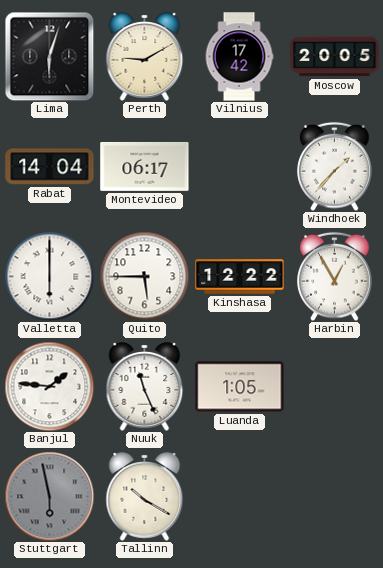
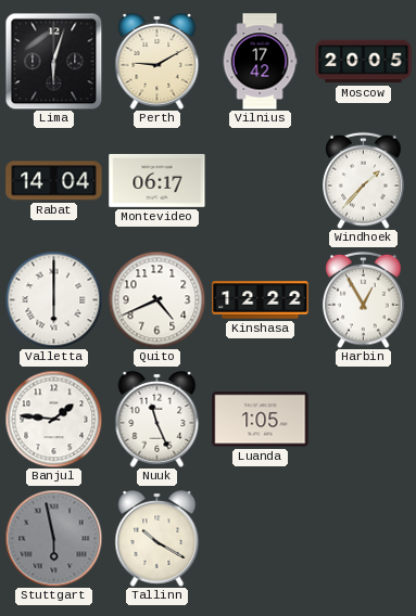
Quito: 5:45 -> 4:41 (156, 299)
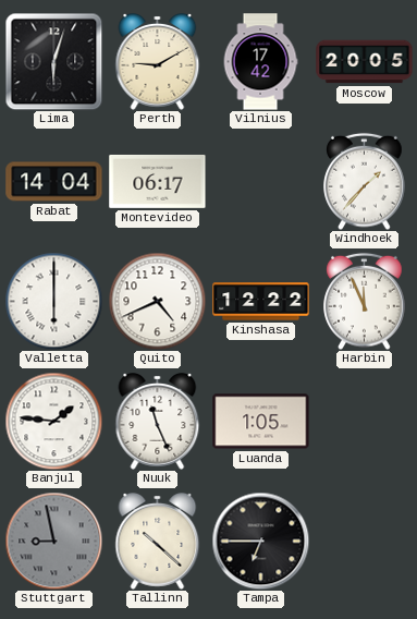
Harbin: 12:55 -> 11:56 (365, 301)
Stuttgart: 5:58 -> 8:58 (53, 541)
Tallinn: 10:20 -> 10:22 (158, 542)
Tampa: none -> 6:45 (260, 541)
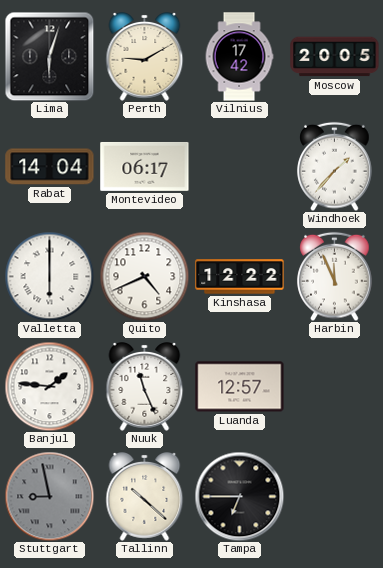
Luanda: 1:05 -> 12:57 (240, 387)
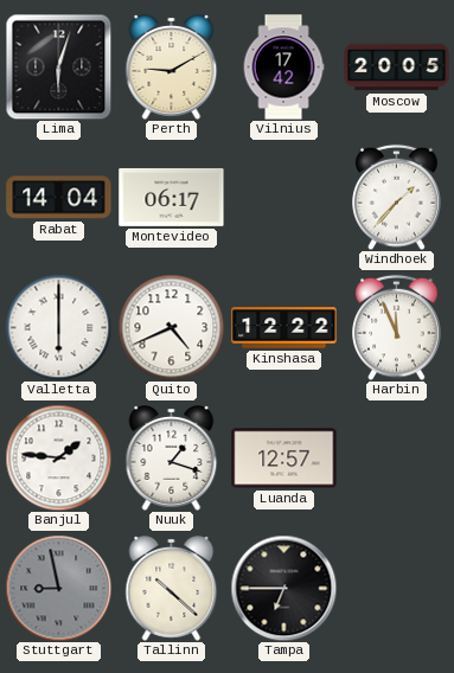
Nuuk: 11:26 -> 1:18 (172, 459)
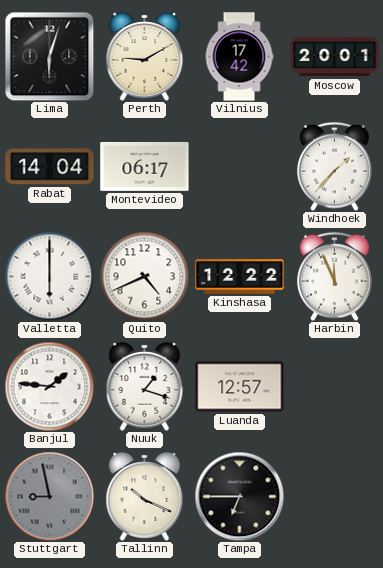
Moscow: 20:05 -> 20:01 (335, 57)
Tallinn: 10:22 -> 10:19 (145, 497)
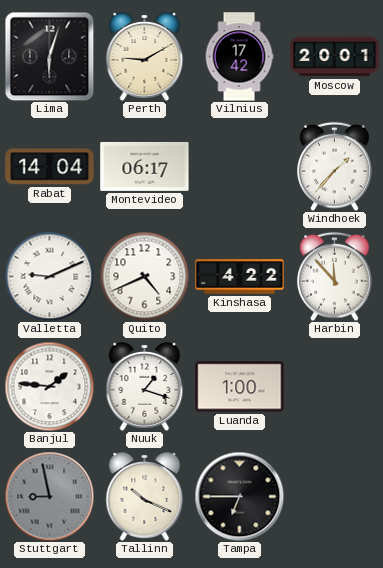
Valletta: 6:00 -> 9:11 (49, 276)
Kinshasa: 12:22 -> 4:22 (240, 277)
Harbin: 11:56 -> 11:53 (335, 276)
Luanda: 12:57 -> 1:00 (240, 387)
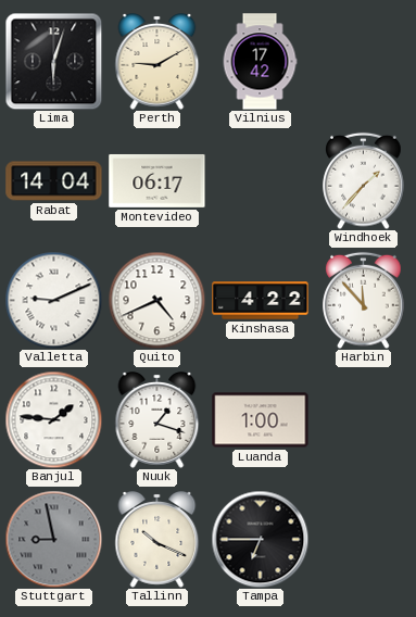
Moscow: 20:01 -> none (335, 57)
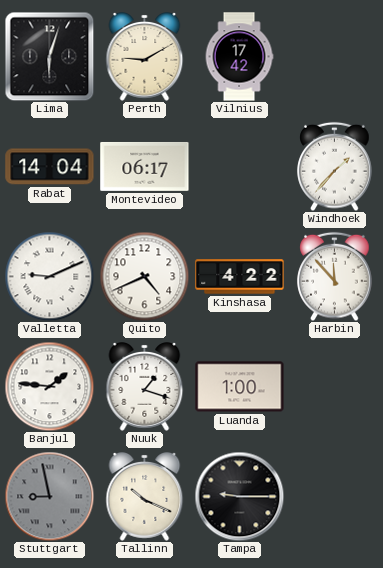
Tampa: 6:45 -> 9:15 (239, 496)
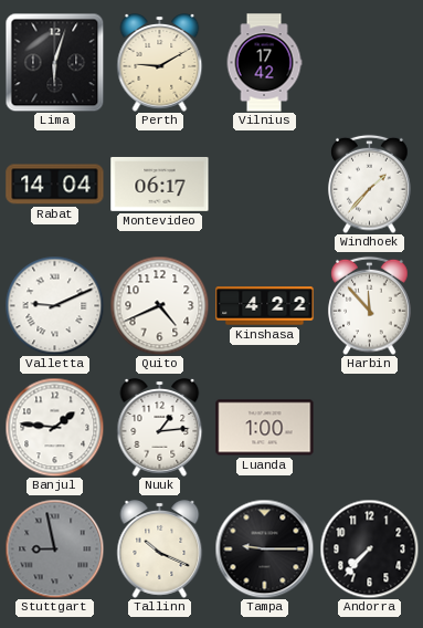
Nuuk: 1:18 -> 1:14 (160, 428)
Andorra: none -> 7:37 (369, 548)
